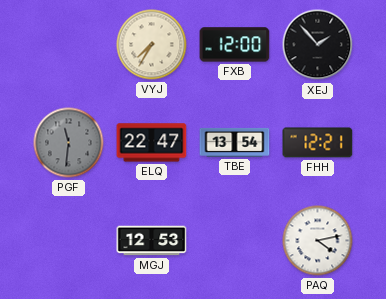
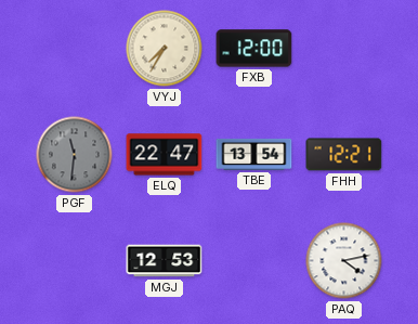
XEJ: 1:53 -> none (318, 45)
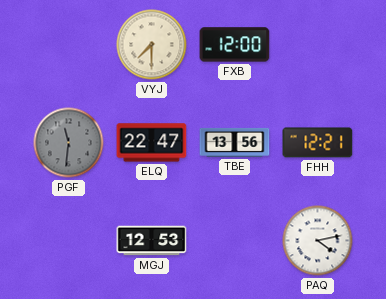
VYJ: 7:35 -> 7:30 (152, 45)
TBE: 13:54 -> 13:56 (235, 142)
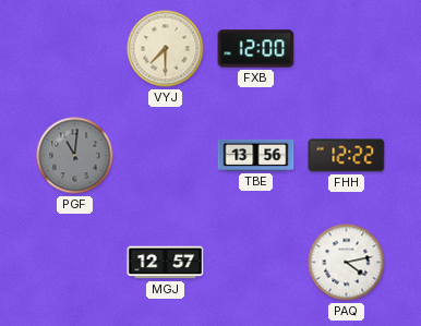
PGF: 11:31 -> 11:01 (75, 156)
ELQ: 22:47 -> none (152, 143)
FHH: 12:21 -> 12:22 (347, 156)
MGJ: 12:53 -> 12:57 (166, 263)
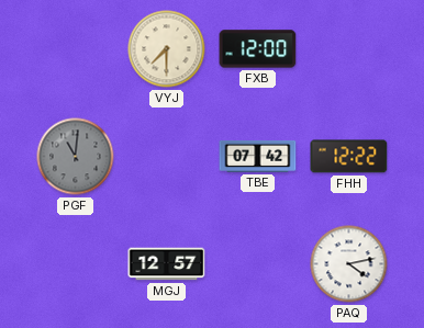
TBE: 13:56 -> 07:42 (258, 156)
